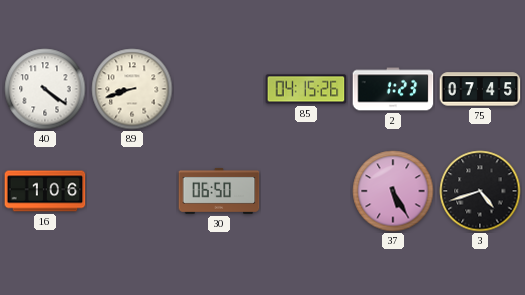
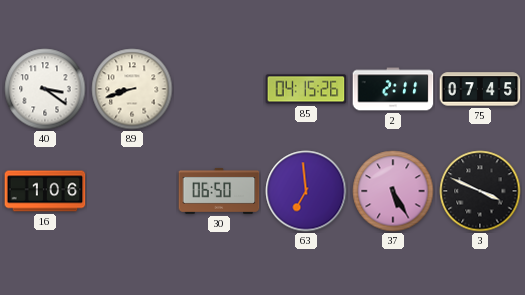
40: 4:21 -> 3:21 (45, 89)
2: 1:23 -> 2:11 (393, 89)
63: none -> 6:59 (306, 191)
3: 4:42 -> 3:49 (480, 191)
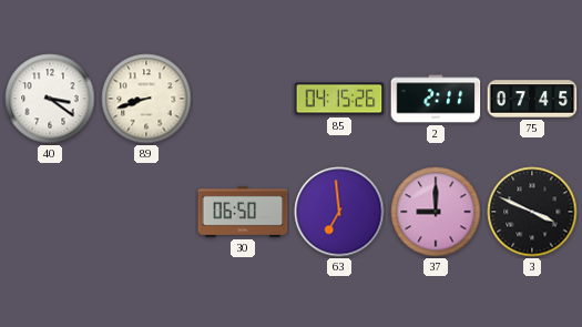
16: 1:06 -> none (45, 191)
37: 5:25 -> 9:00 (436, 212)
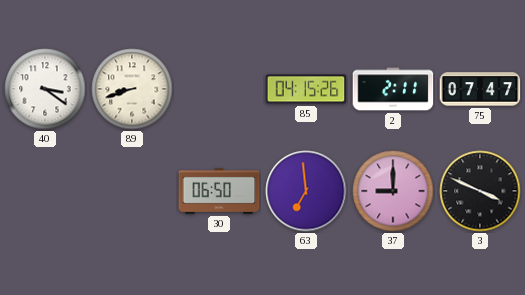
75: 07:45 -> 07:47 (480, 89)
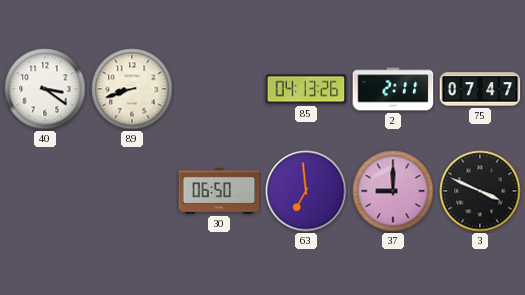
85: 04:15 -> 04:13 (306, 89)
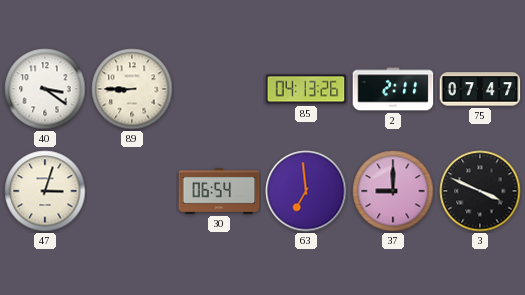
89: 8:42 -> 8:45 (132, 89)
47: none -> 3:03 (45, 191)
30: 06:50 -> 06:54 (219, 191)
